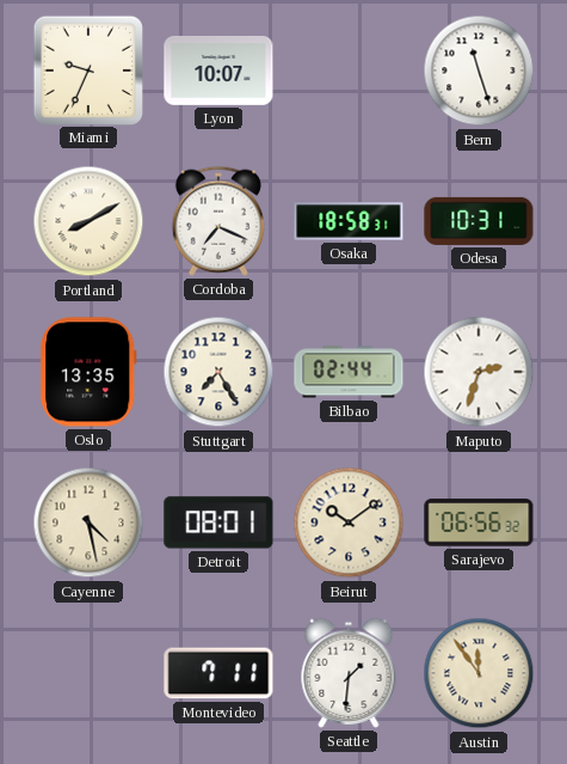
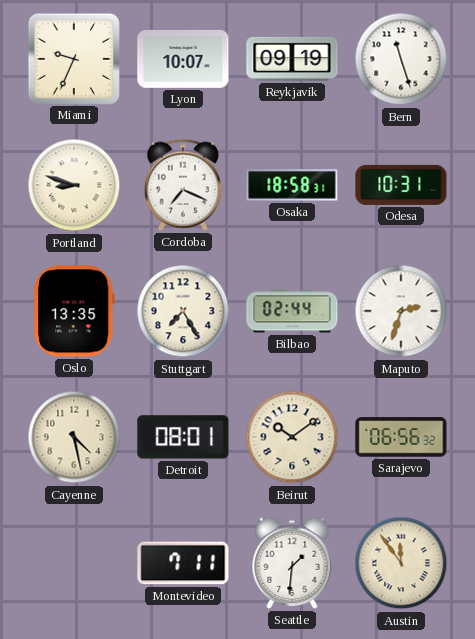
Reykjavik: none -> 09:19 (292, 59)
Portland: 8:10 -> 8:48 (74, 185)
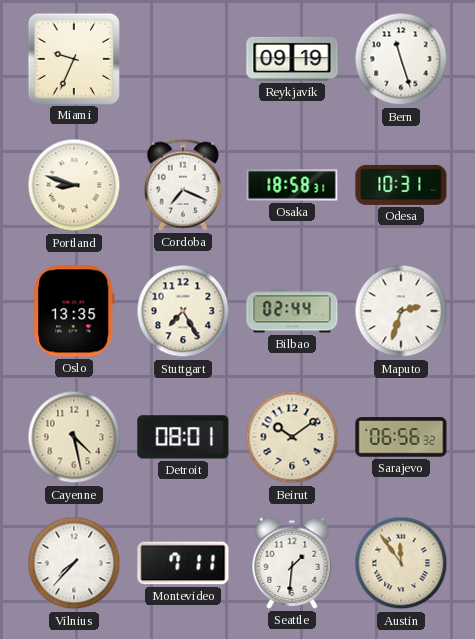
Lyon: 10:07 -> none (183, 59)
Vilnius: none -> 7:37 (74, 563)
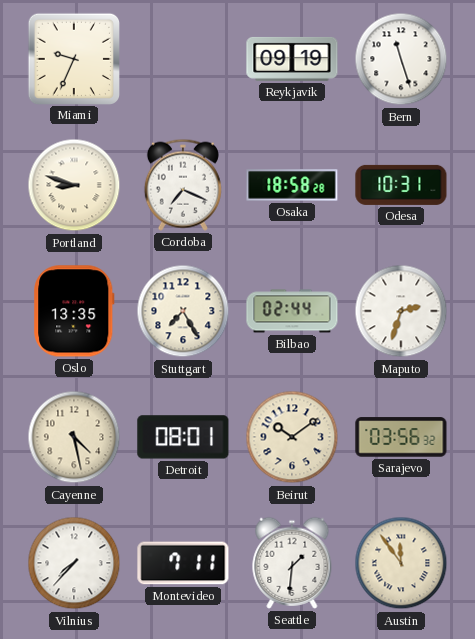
Osaka: 18:58:31 -> 18:58:28 (292, 185)
Sarajevo: 06:56 -> 03:56 (401, 437)
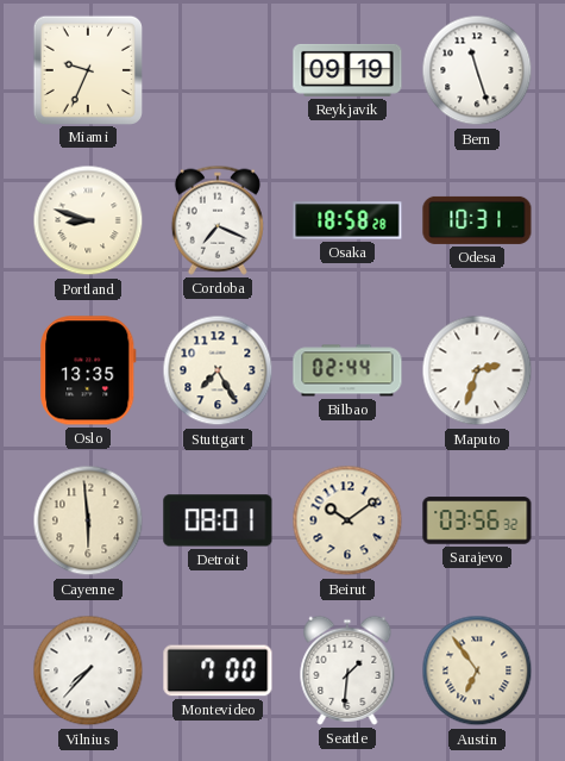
Cayenne: 4:28 -> 5:59 (88, 520)
Montevideo: 7:11 -> 7:00 (218, 670)
Austin: 11:54 -> 6:54 (477, 670)
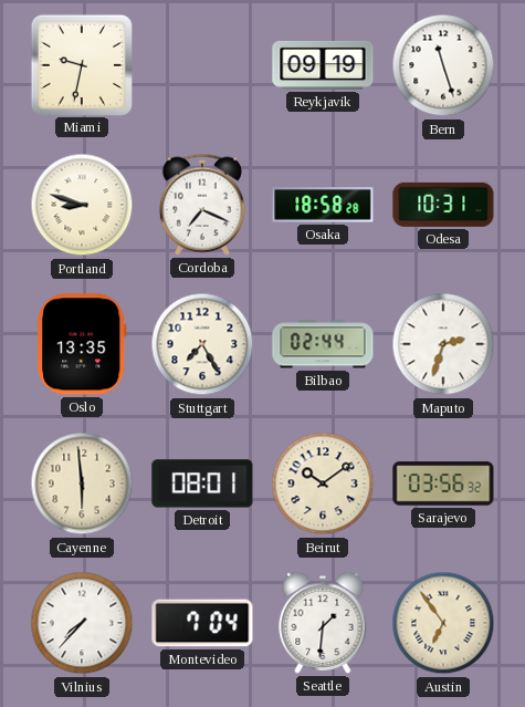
Miami: 9:34 -> 9:32 (81, 64)
Montevideo: 7:00 -> 7:04 (202, 623)
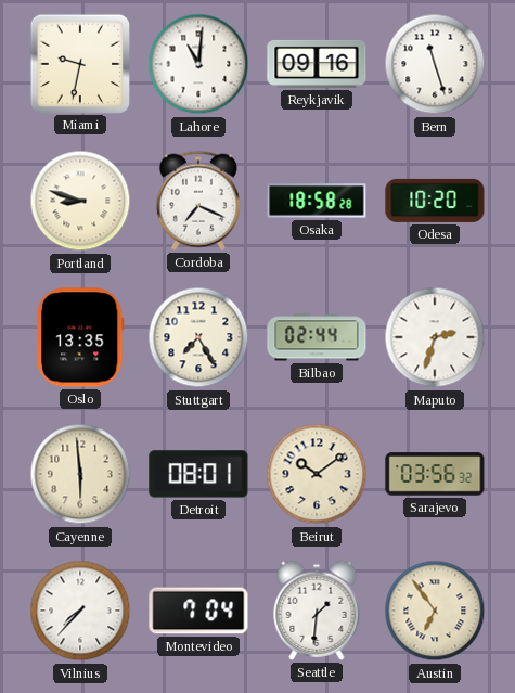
Lahore: none -> 11:01 (198, 64)
Reykjavik: 09:19 -> 09:16 (317, 64)
Odesa: 10:31 -> 10:20 (435, 201)
